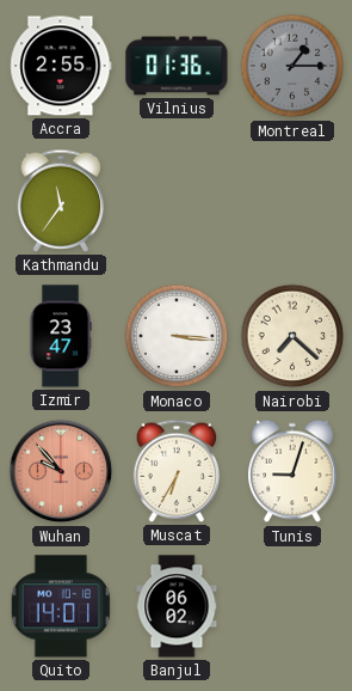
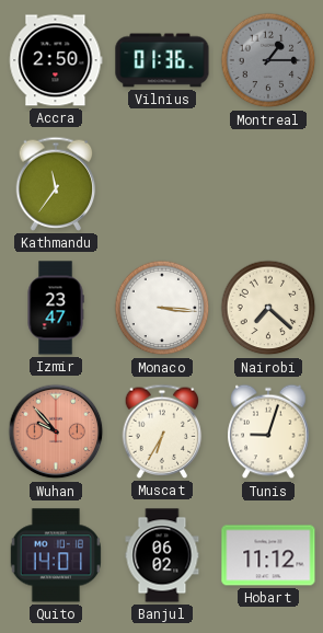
Accra: 2:55 -> 2:50 (56, 60)
Hobart: none -> 11:12 (268, 555)
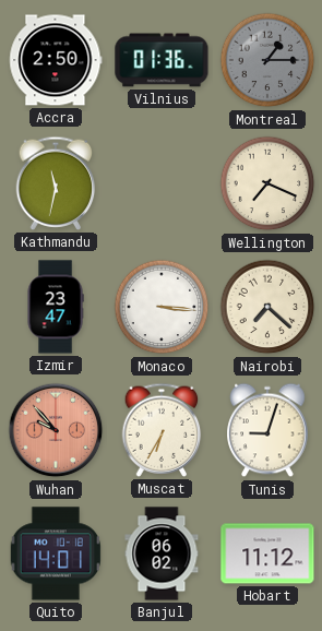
Kathmandu: 11:36 -> 11:32 (56, 183)
Wellington: none -> 7:19 (267, 183)
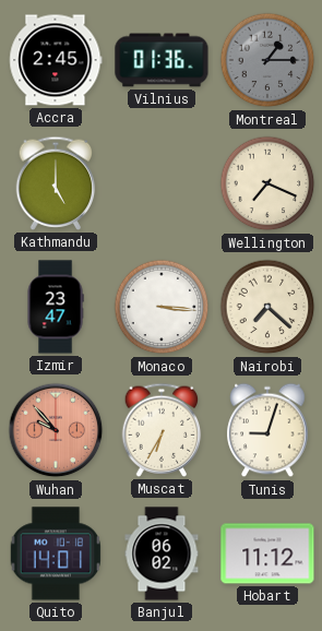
Accra: 2:50 -> 2:45 (56, 60)
Kathmandu: 11:32 -> 5:00 (56, 183)
